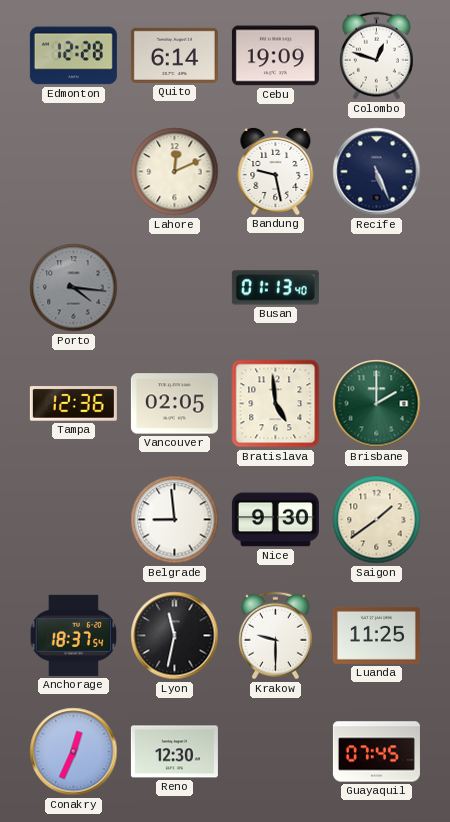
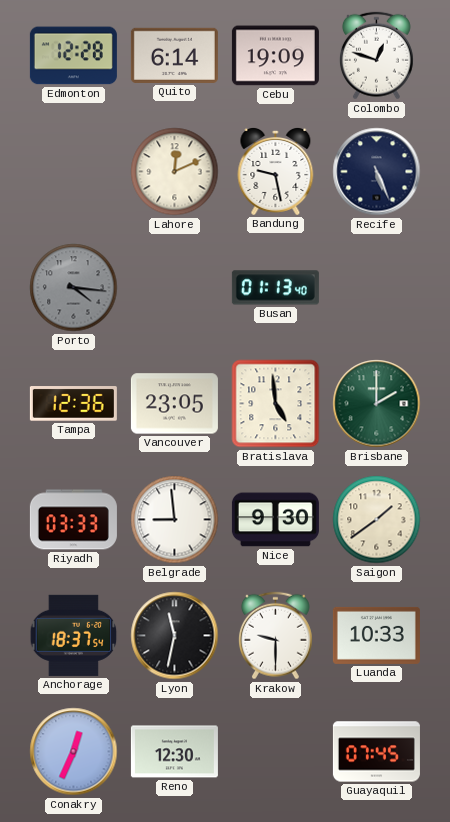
Vancouver: 02:05 -> 23:05 (174, 404)
Riyadh: none -> 03:33 (73, 520)
Luanda: 11:25 -> 10:33 (376, 635)
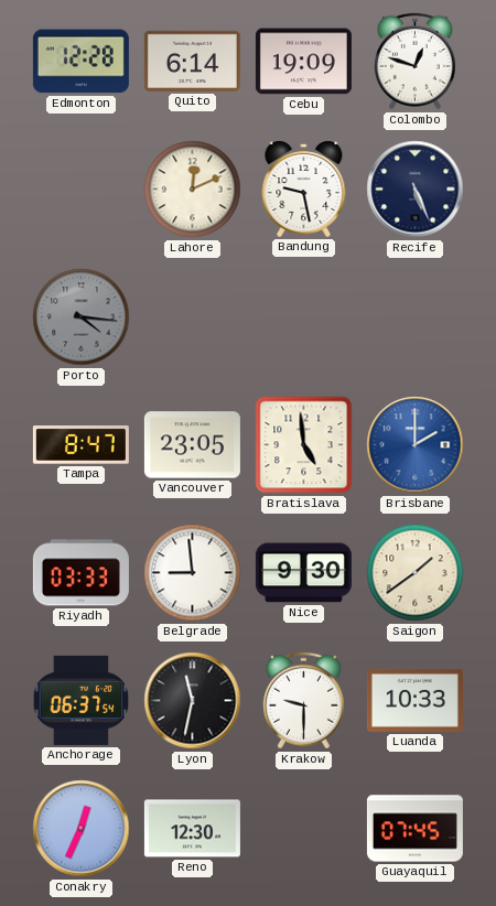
Busan: 01:13 -> none (275, 288)
Tampa: 12:36 -> 8:47 (80, 445)
Brisbane dial: green -> blue (416, 445)
Anchorage: 18:37 -> 06:37 (82, 700)
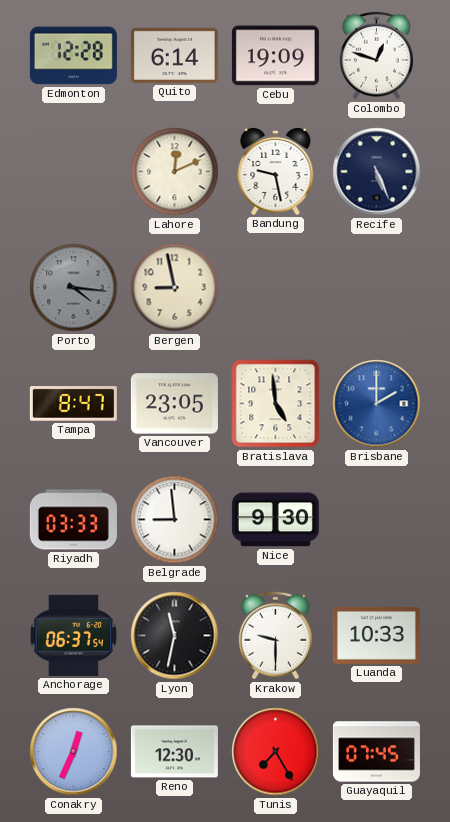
Bergen: none -> 8:58 (175, 288)
Saigon: 1:39 -> none (416, 573)
Tunis: none -> 7:25 (276, 752)
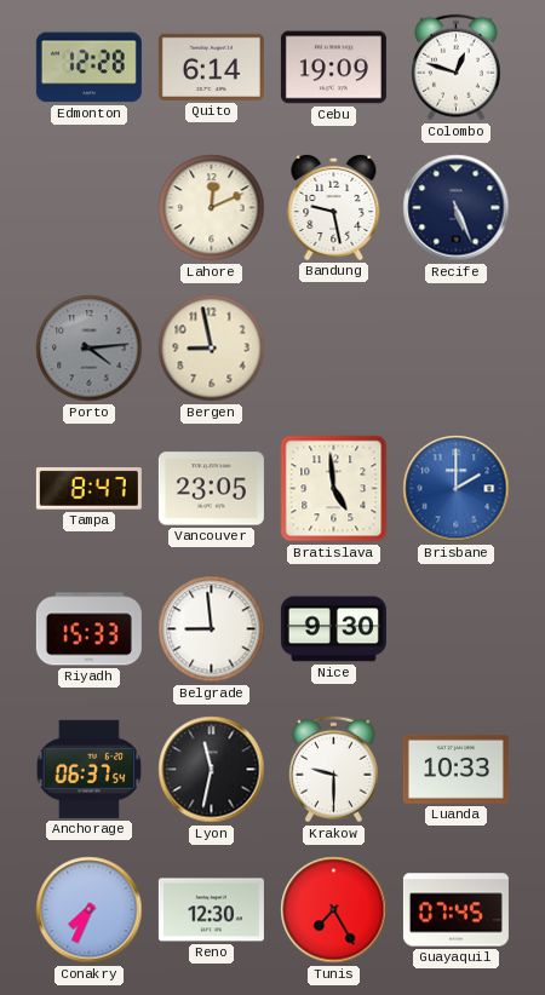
Porto: 4:16 -> 4:14 (90, 349)
Riyadh: 03:33 -> 15:33 (88, 629)
Conakry: 12:34 -> 7:34 (90, 910)
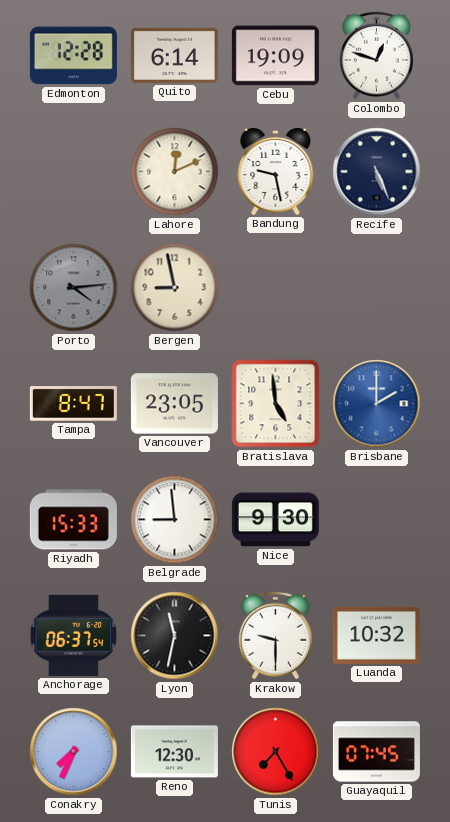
Luanda: 10:33 -> 10:32 (376, 635)
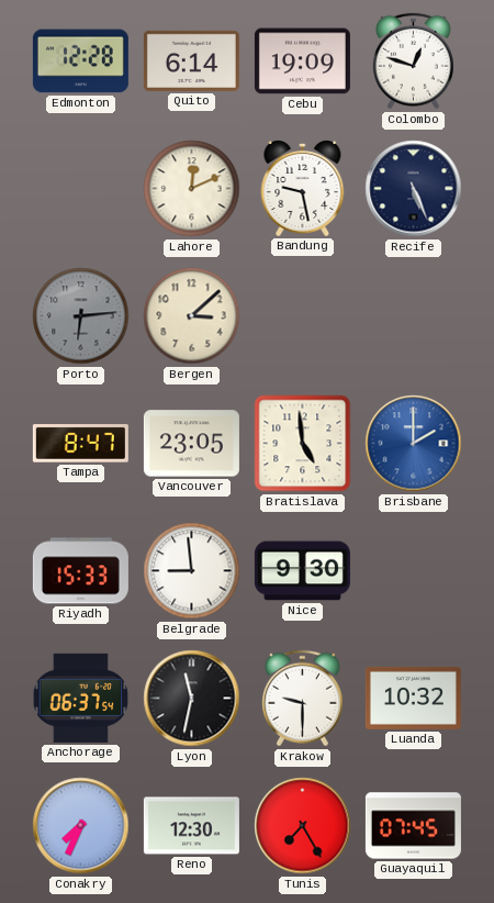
Porto: 4:14 -> 6:14 (81, 316)
Bergen: 8:58 -> 3:08 (192, 316)
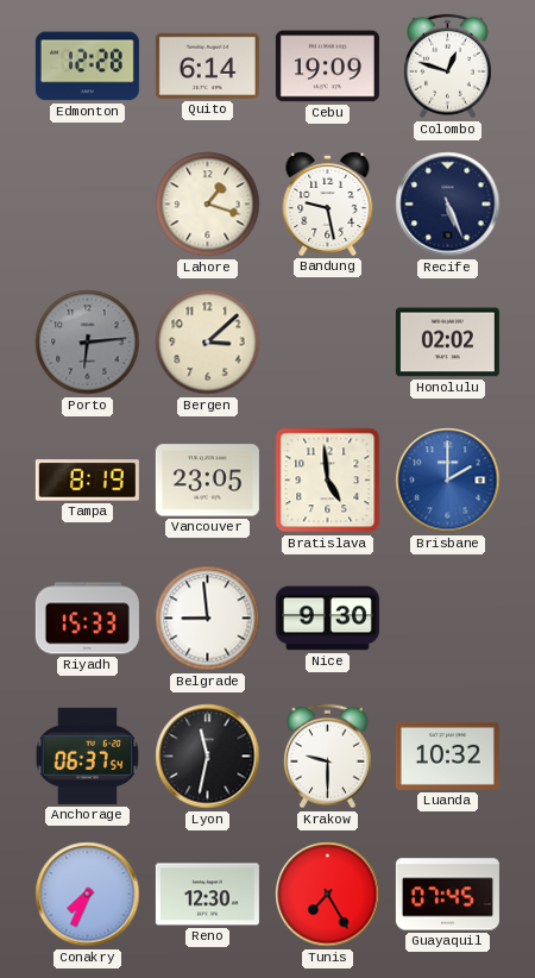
Lahore: 12:11 -> 1:18 (208, 205)
Honolulu: none -> 02:02 (447, 343)
Tampa: 8:47 -> 8:19 (87, 481)
